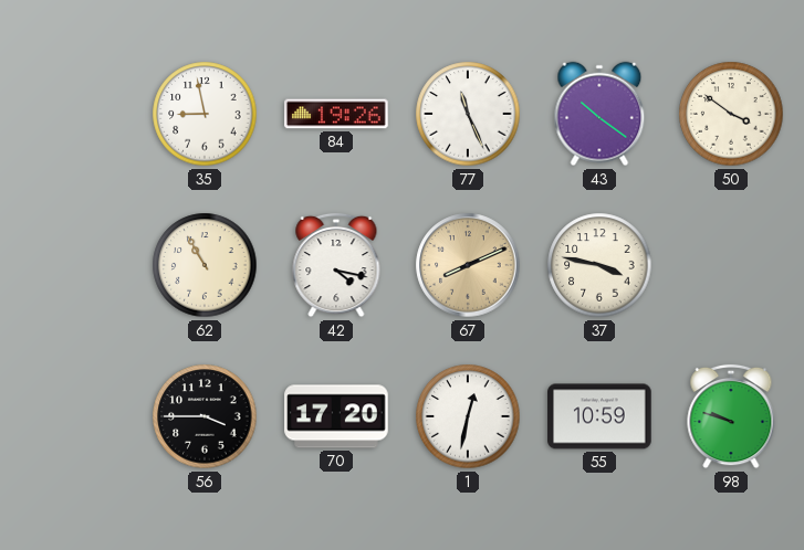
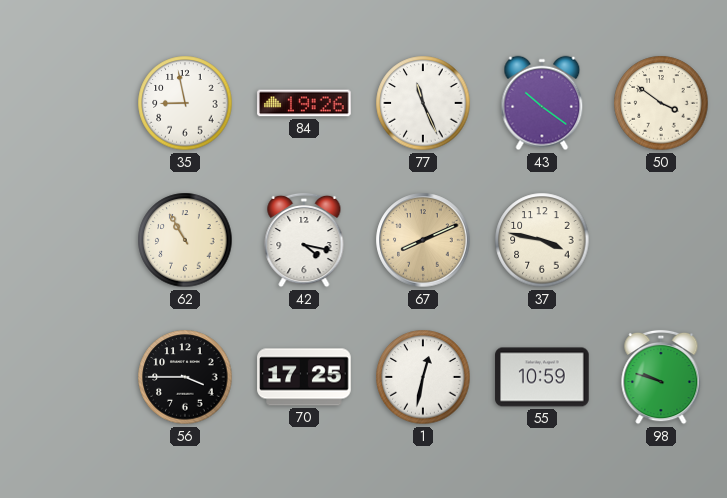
70: 17:20 -> 17:25 (304, 377)
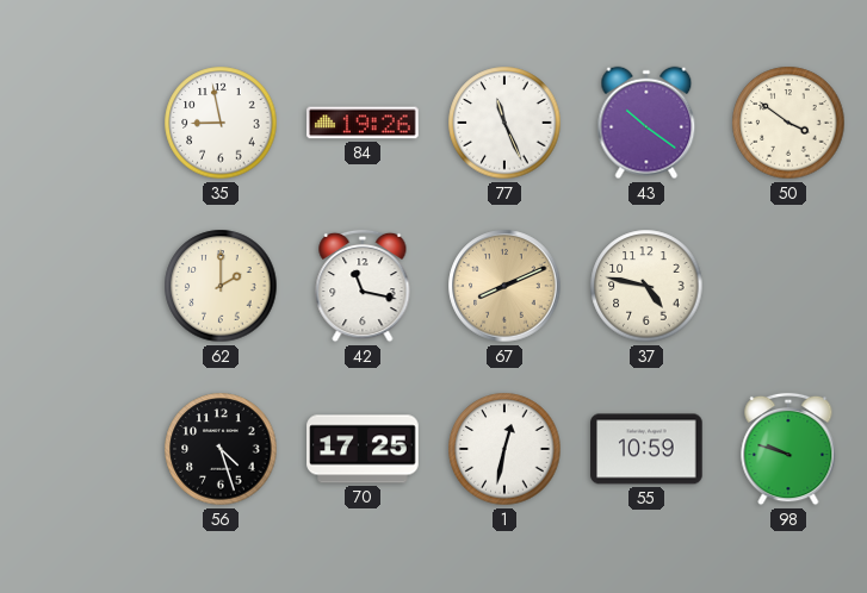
62: 10:55 -> 2:00 (221, 286)
42: 4:17 -> 11:17 (363, 286)
37: 3:47 -> 4:47 (646, 286)
56: 3:45 -> 4:27 (221, 449)
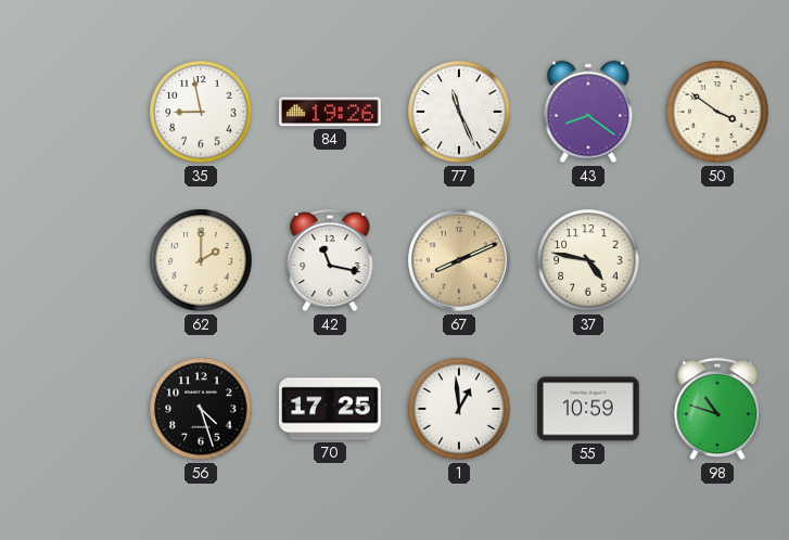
43: 10:21 -> 8:21 (588, 112)
1: 12:32 -> 12:59 (459, 409)
98: 9:48 -> 10:48 (717, 409)
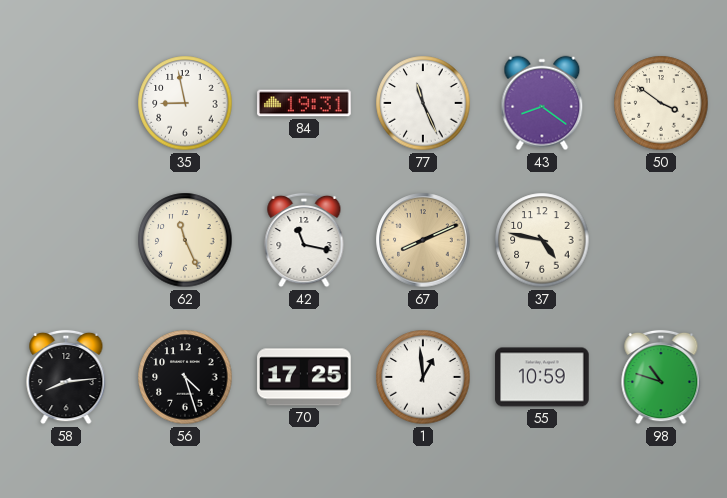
84: 19:26 -> 19:31 (304, 103)
62: 2:00 -> 11:26 (185, 240)
58: none -> 8:14 (66, 377)
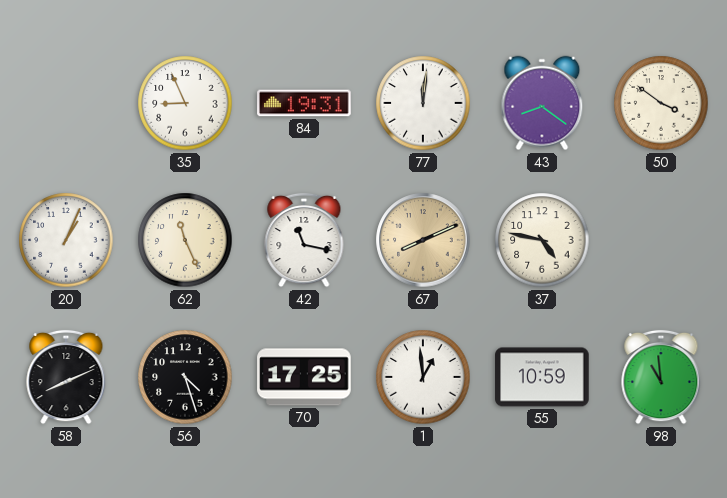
35: 8:58 -> 8:56 (185, 103)
77: 11:26 -> 12:01 (423, 103)
20: none -> 1:04 (66, 240)
58: 8:14 -> 8:11 (66, 377)
98: 10:48 -> 10:59 (661, 377)
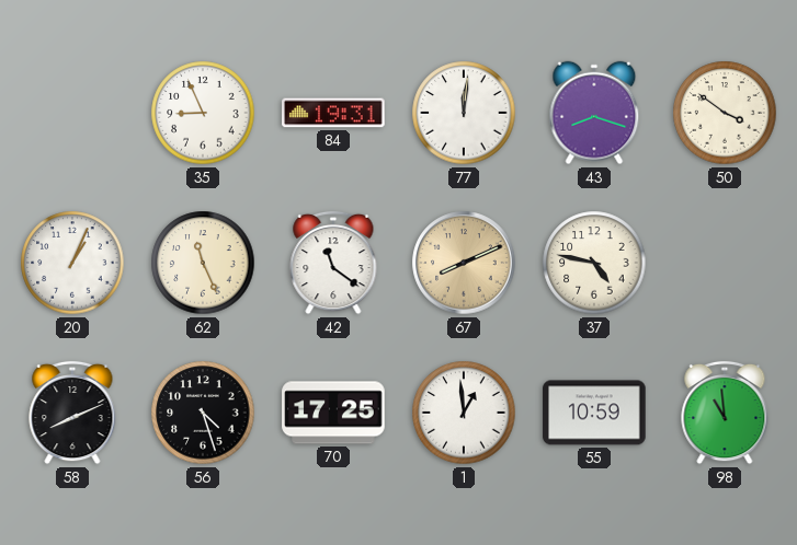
43: 8:21 -> 8:18 (594, 113)
42: 11:17 -> 11:21 (333, 263)
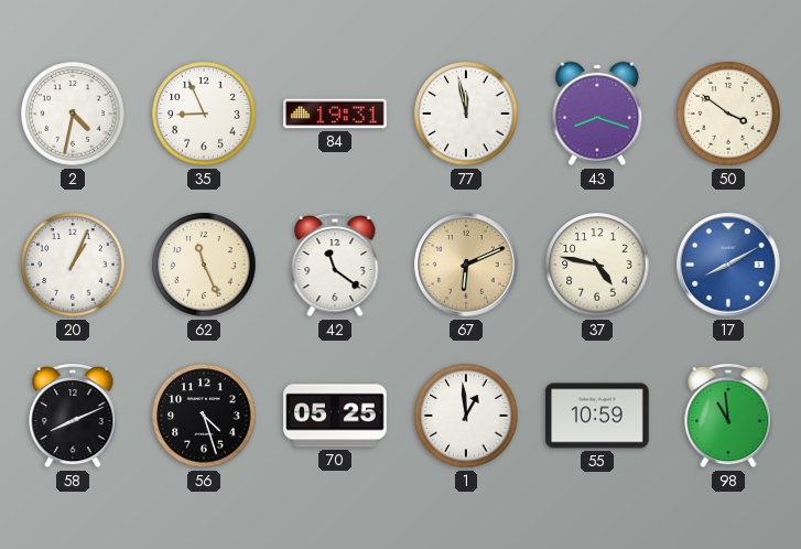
2: none -> 4:32 (73, 114)
77: 12:01 -> 11:58 (466, 114)
67: 8:11 -> 6:11 (466, 265)
17: none -> 8:10 (728, 265)
70: 17:25 -> 05:25 (335, 416)
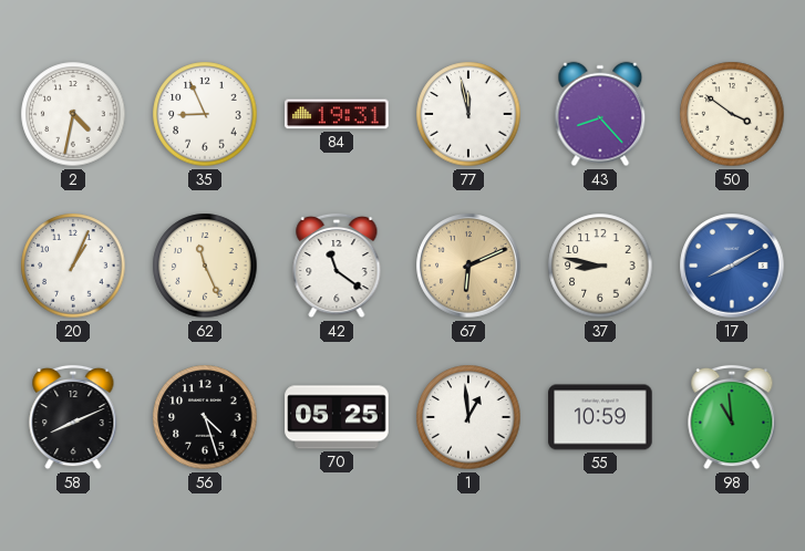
43: 8:18 -> 8:23 (600, 114)
37: 4:47 -> 8:47 (600, 266)
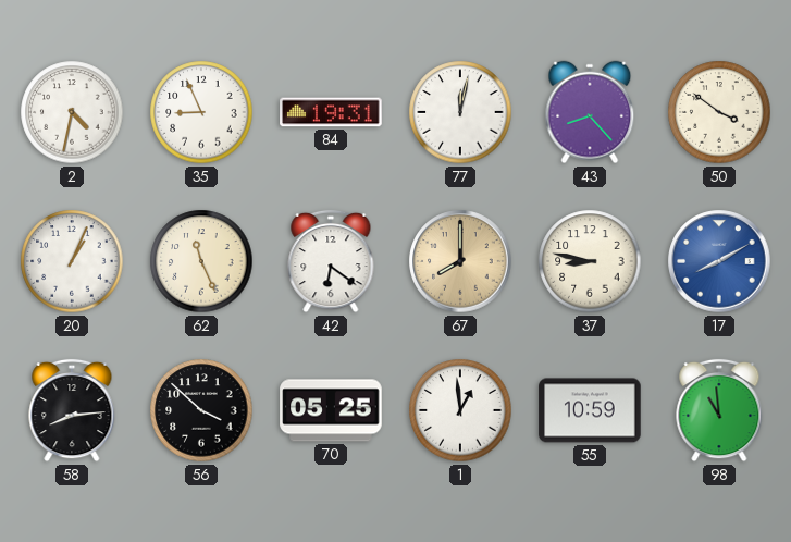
77: 11:58 -> 12:02 (460, 112)
42: 11:21 -> 6:21 (331, 261)
67: 6:11 -> 8:00 (460, 261)
58: 8:11 -> 8:14 (72, 410)
56: 4:27 -> 3:52 (201, 410)
